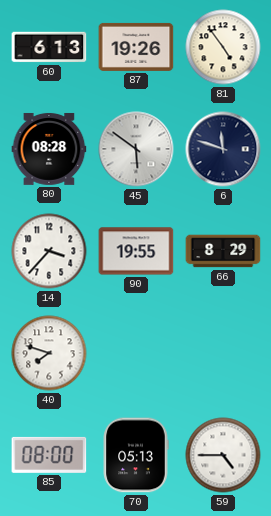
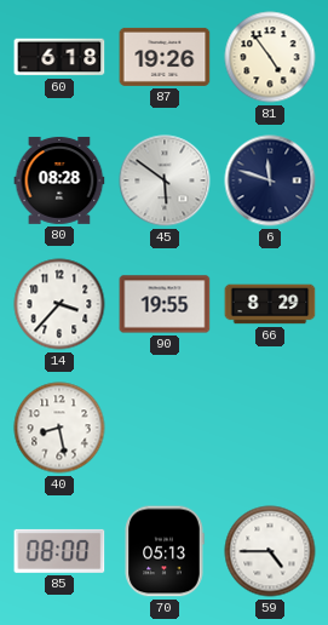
60: 6:13 -> 6:18 (59, 57)
40: 7:48 -> 8:28 (59, 428)
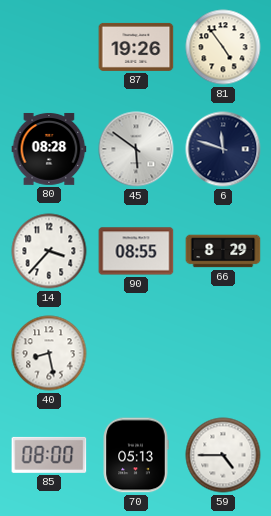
60: 6:18 -> none (59, 57)
90: 19:55 -> 08:55 (136, 251)
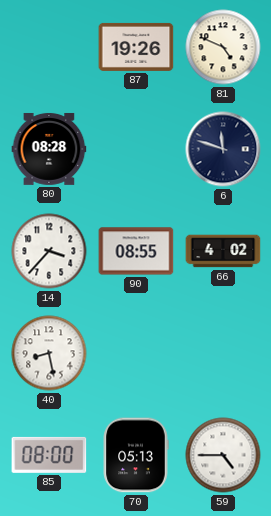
81: 4:54 -> 4:49 (223, 47)
45: 5:51 -> none (136, 149)
66: 8:29 -> 4:02 (223, 251)
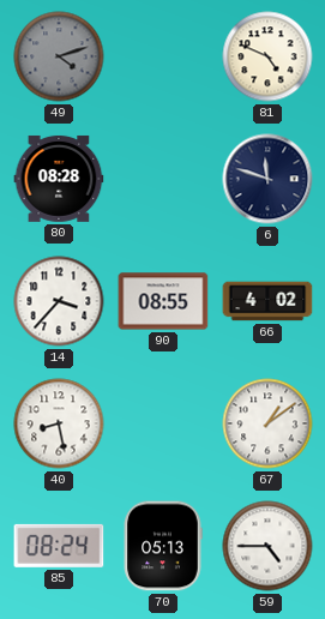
49: none -> 4:12 (59, 56)
87: 19:26 -> none (136, 47)
67: none -> 1:09 (267, 423)
85: 08:00 -> 08:24 (59, 546)
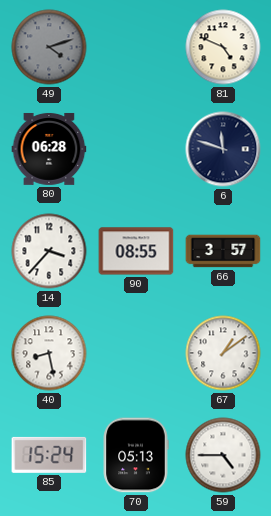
80: 08:28 -> 06:28 (49, 149)
66: 4:02 -> 3:57 (223, 251)
85: 08:24 -> 15:24 (49, 455)
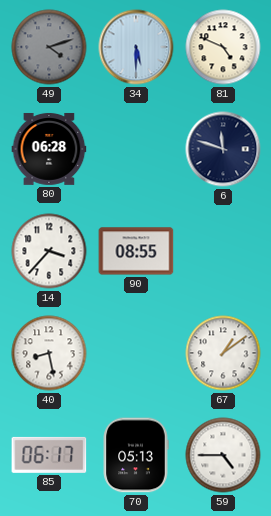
34: none -> 5:30 (136, 47)
66: 3:57 -> none (223, 251)
85: 15:24 -> 06:17 (49, 455)
